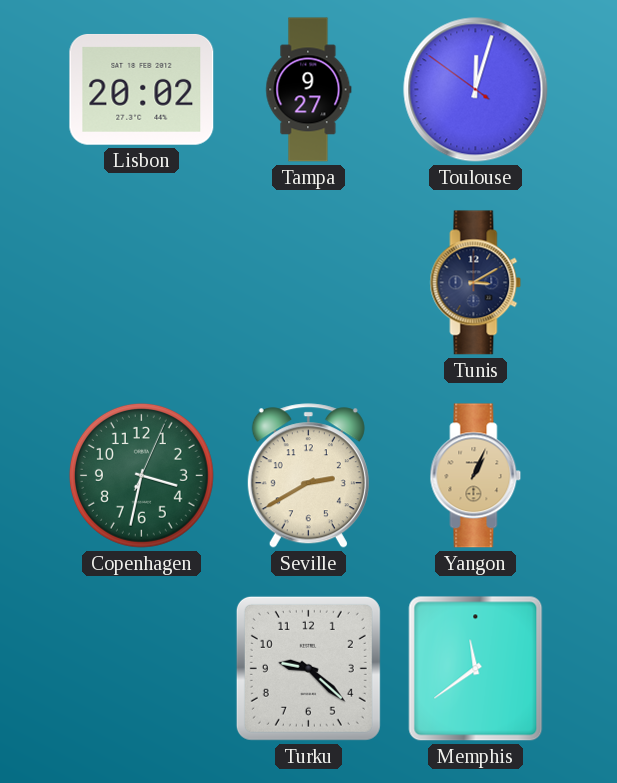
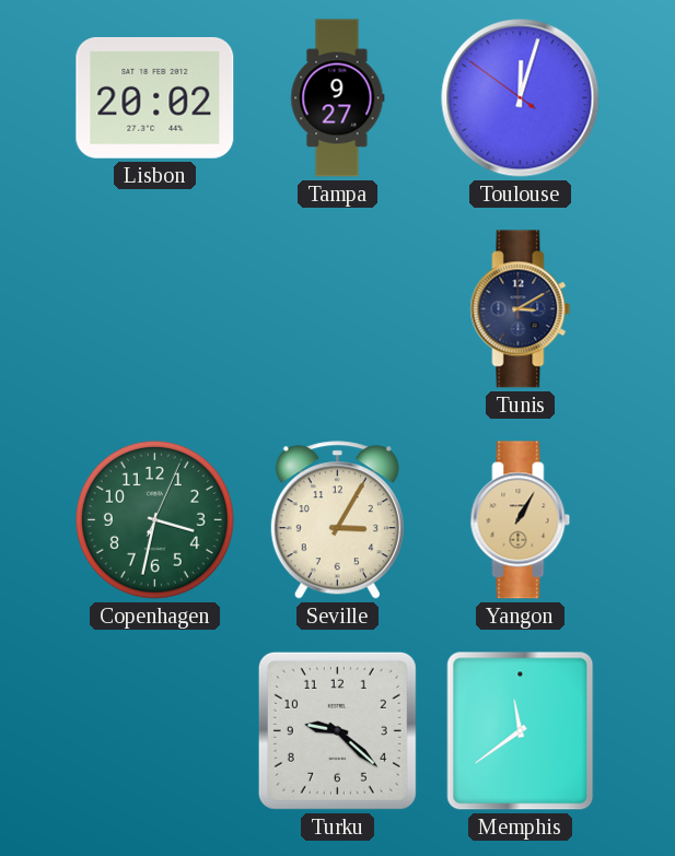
Seville: 2:40 -> 3:05 (337, 520)
Yangon: 1:04 -> 1:05 (521, 520)
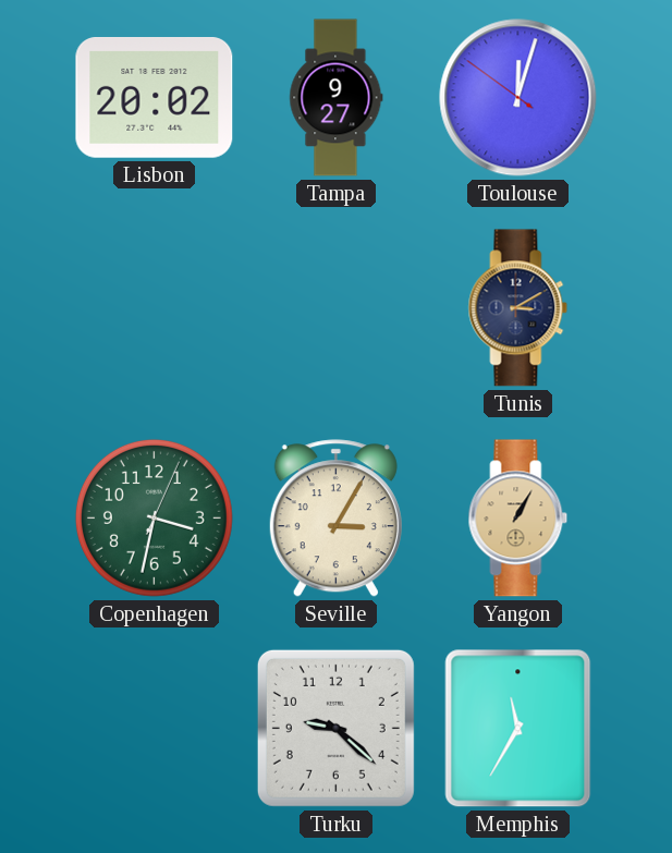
Memphis: 11:39 -> 11:35 (518, 729)
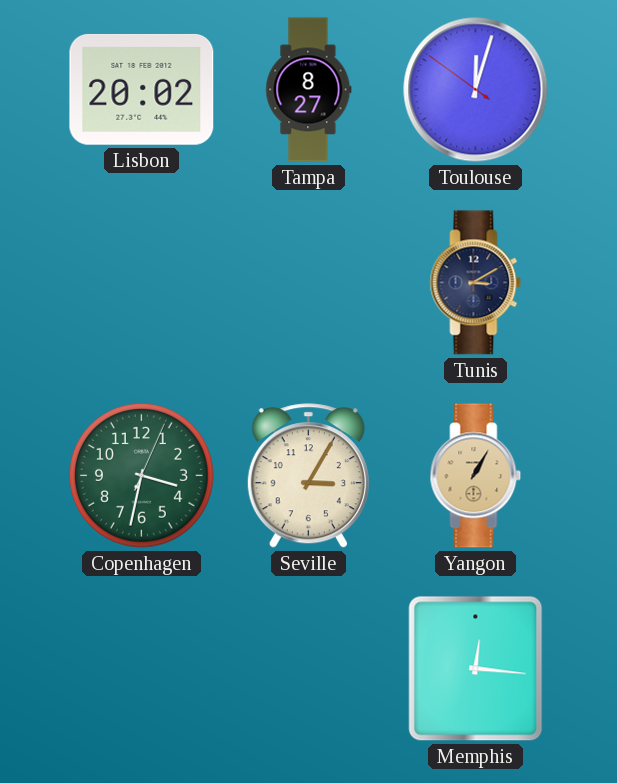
Tampa: 9:27 -> 8:27 (309, 90)
Turku: 9:22 -> none (335, 728)
Memphis: 11:35 -> 12:16 (476, 669)
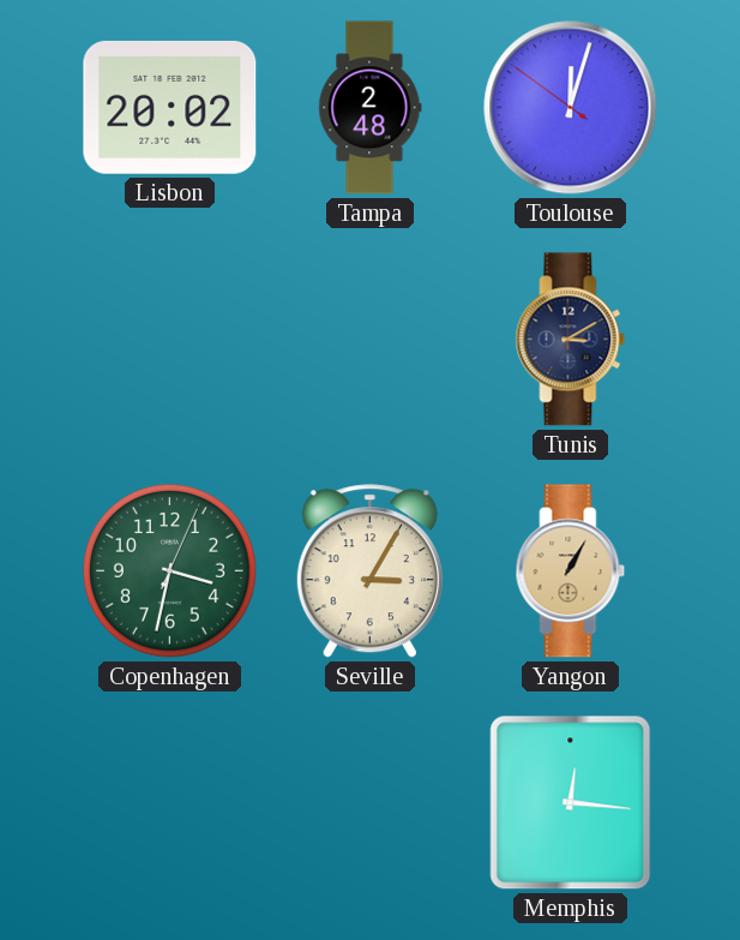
Tampa: 8:27 -> 2:48 (371, 108)
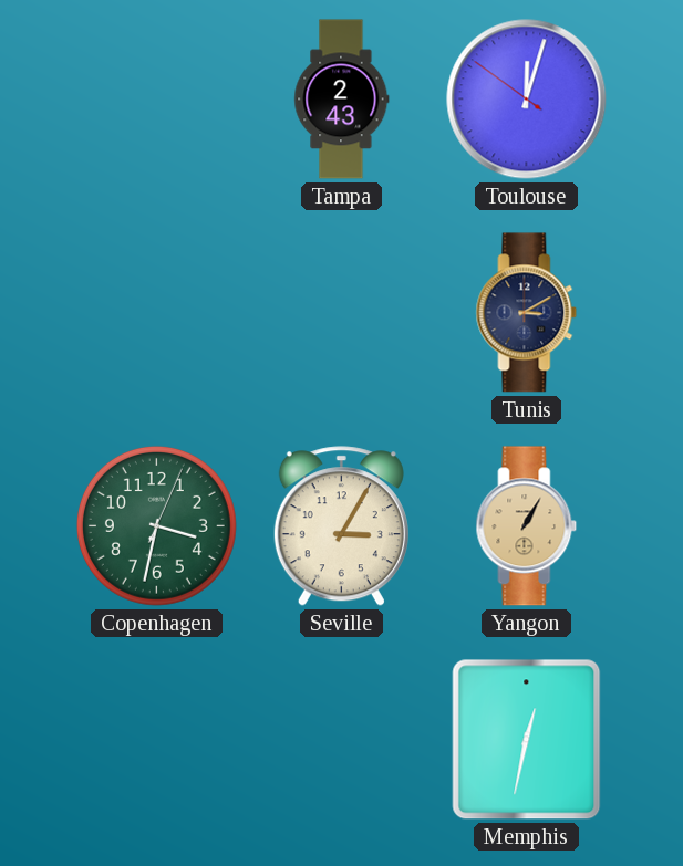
Lisbon: 20:02 -> none (170, 107)
Tampa: 2:48 -> 2:43 (342, 100)
Memphis: 12:16 -> 12:32 (527, 740)
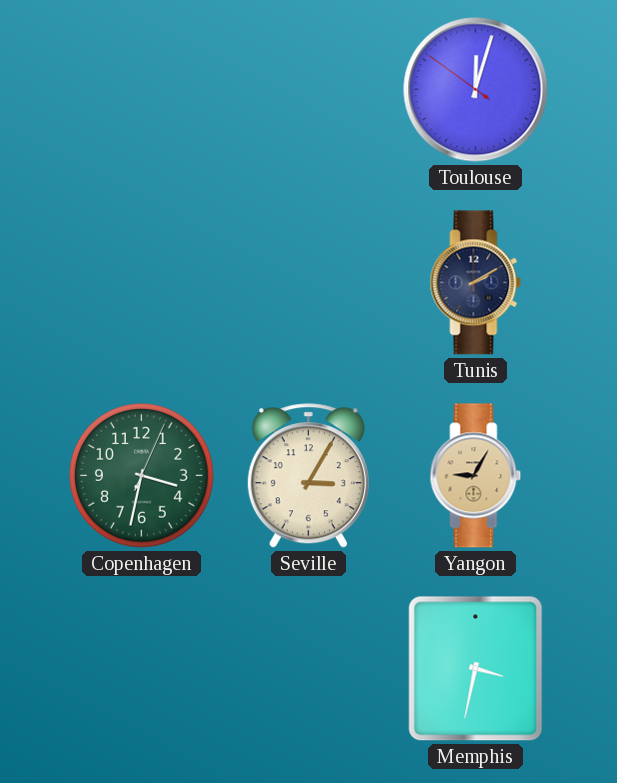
Tampa: 2:43 -> none (342, 100)
Tunis: 3:10 -> 2:10 (476, 283)
Yangon: 1:05 -> 9:05 (476, 476)
Memphis: 12:32 -> 3:32 (476, 669)
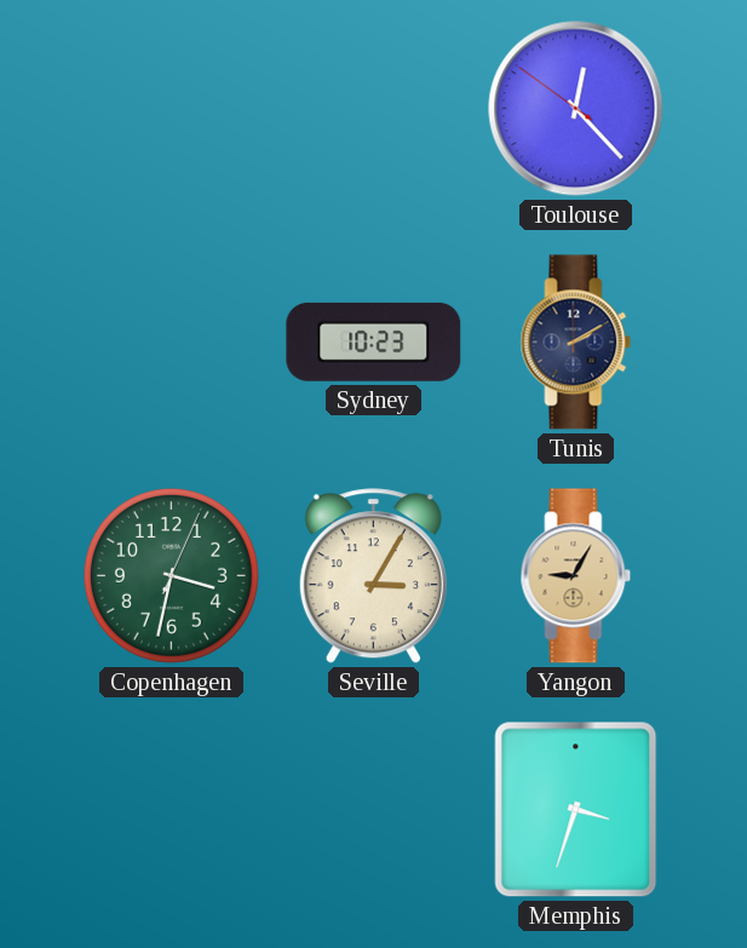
Toulouse: 12:02 -> 12:22 (576, 109)
Sydney: none -> 10:23 (374, 341)
Memphis: 3:32 -> 3:33 (576, 810)
